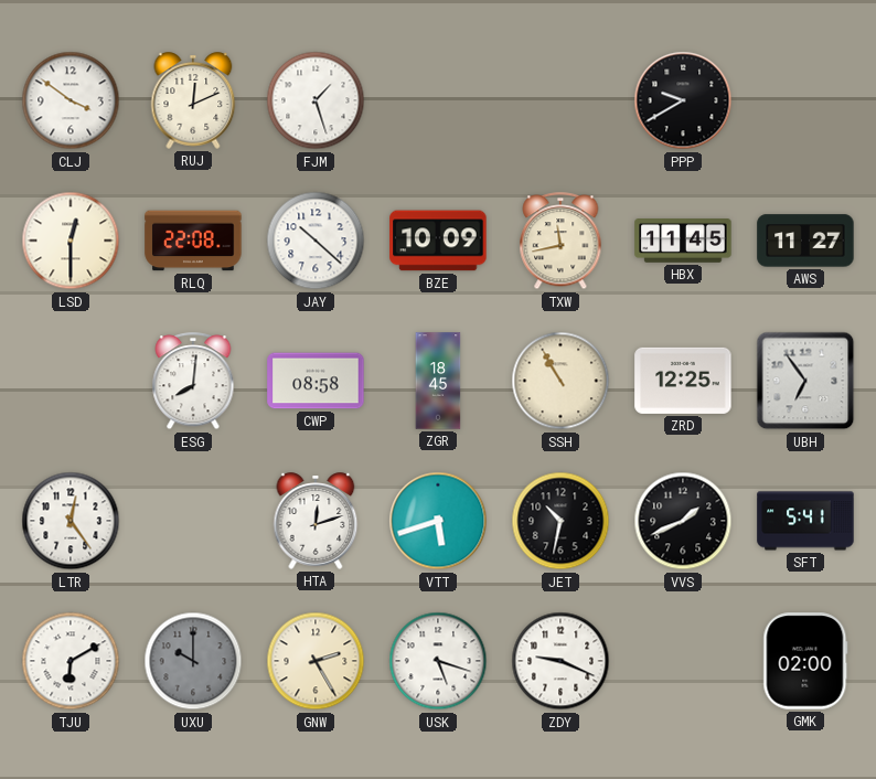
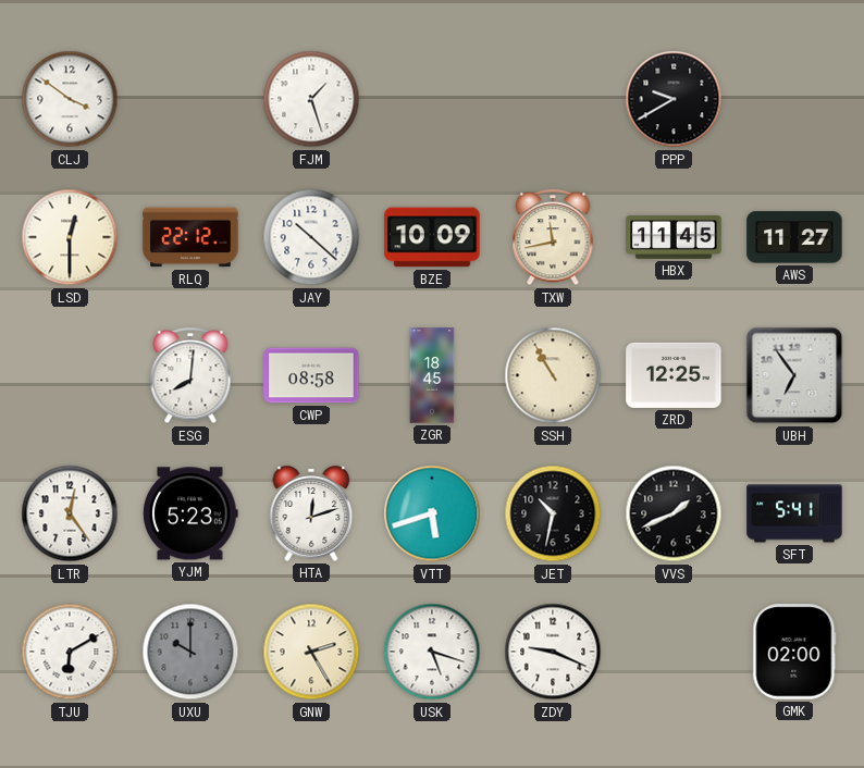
RUJ: 12:11 -> none (193, 100)
RLQ: 22:08 -> 22:12 (190, 237)
YJM: none -> 5:23 (190, 513)
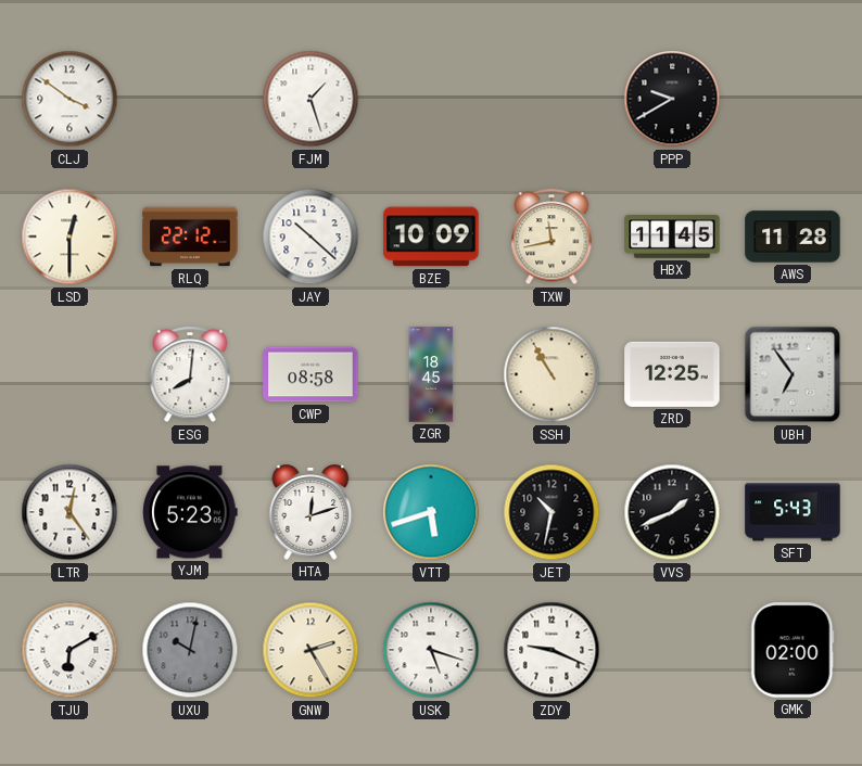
AWS: 11:27 -> 11:28 (793, 237)
SFT: 5:41 -> 5:43 (793, 512)
UXU: 10:00 -> 10:02 (190, 650)
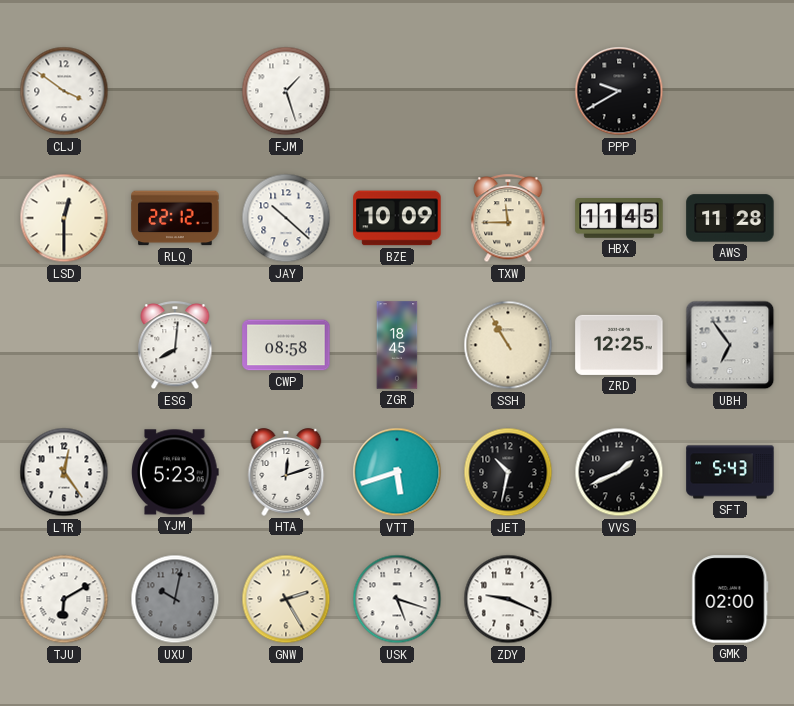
TXW: 11:43 -> 11:45 (508, 219)
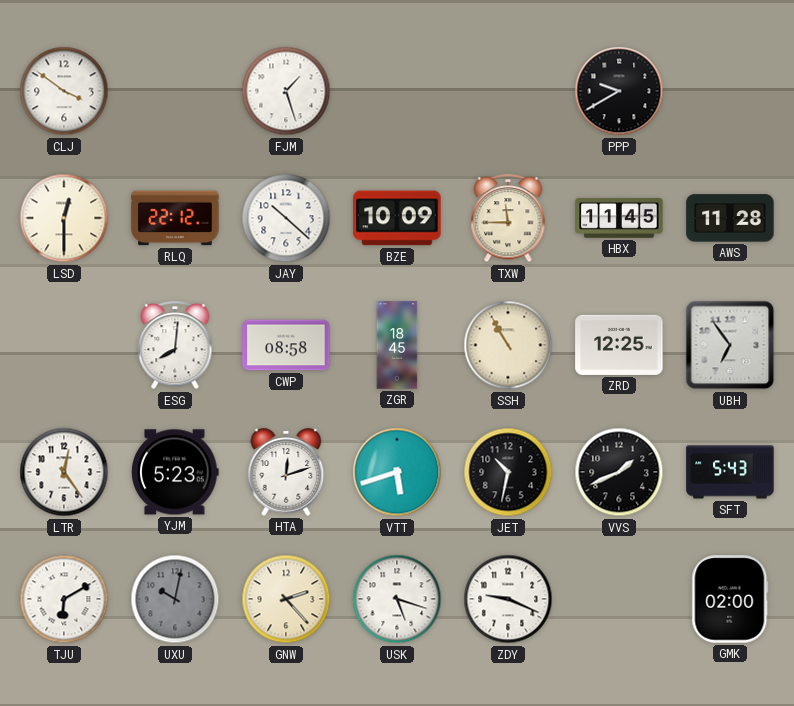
GNW: 2:25 -> 2:23 (286, 599)
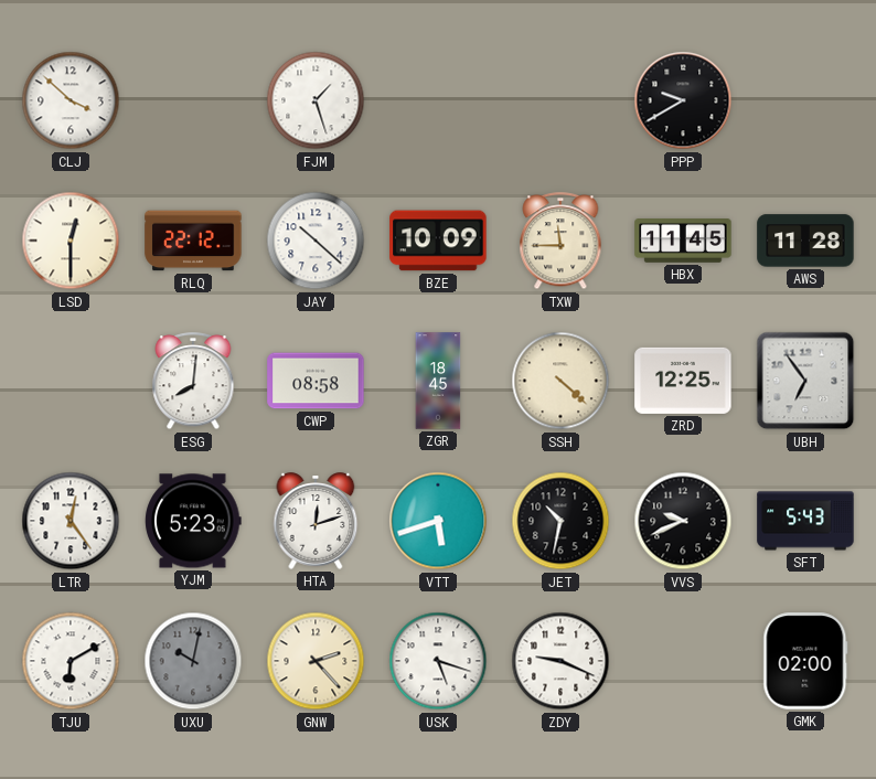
CLJ: 3:51 -> 3:52 (71, 100)
SSH: 10:55 -> 4:22 (560, 381)
VVS: 1:41 -> 9:41 (683, 521)
